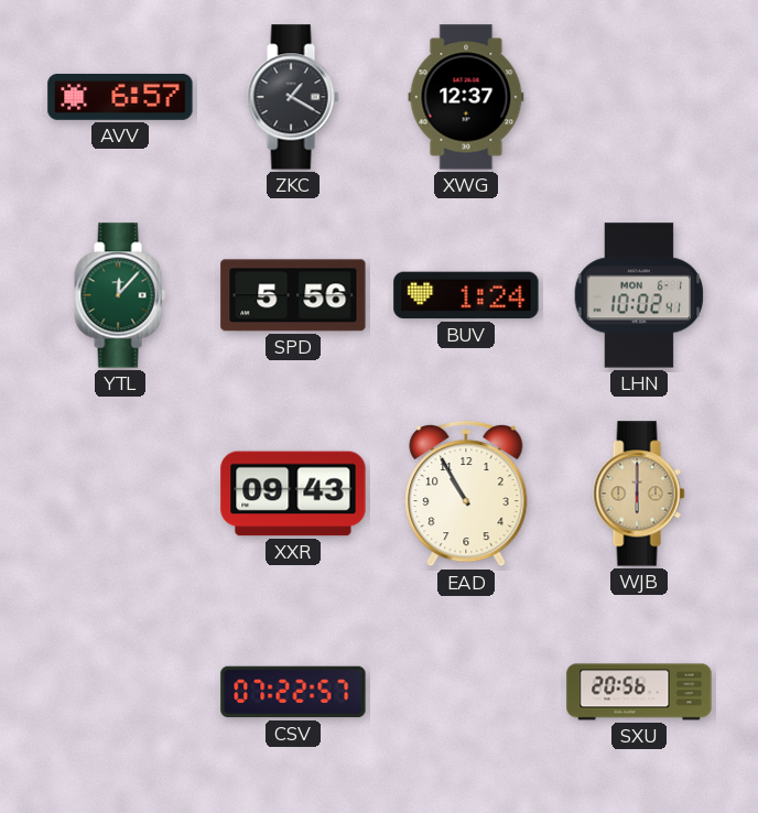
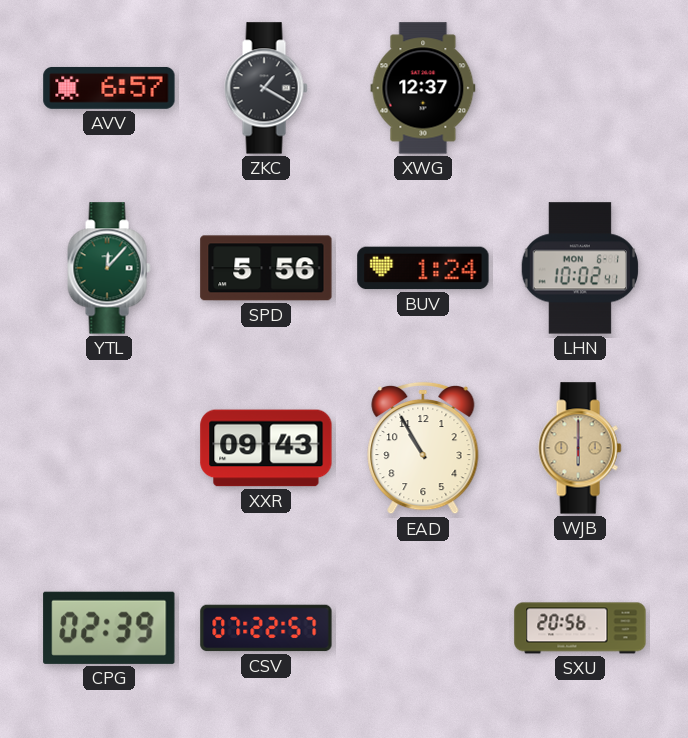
CPG: none -> 02:39 (109, 628)
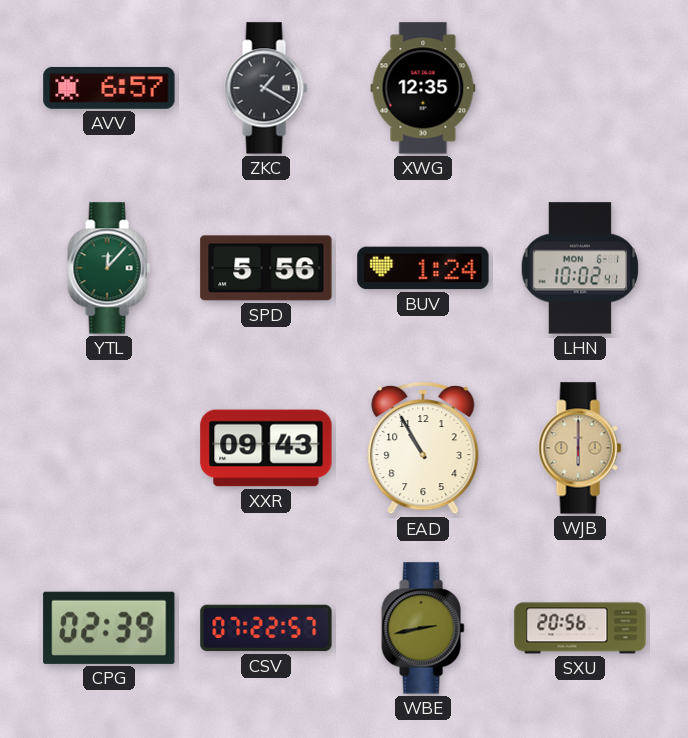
XWG: 12:37 -> 12:35 (423, 88)
WBE: none -> 2:43 (423, 628)
